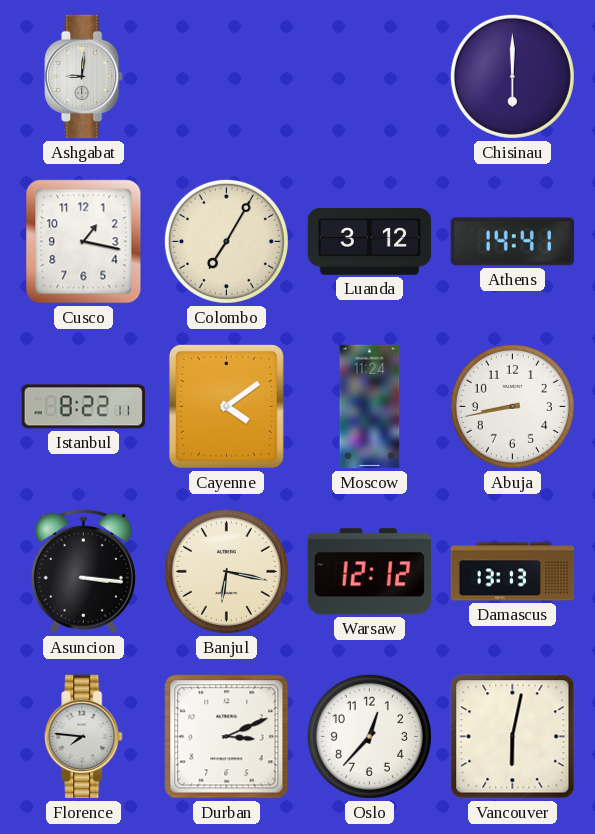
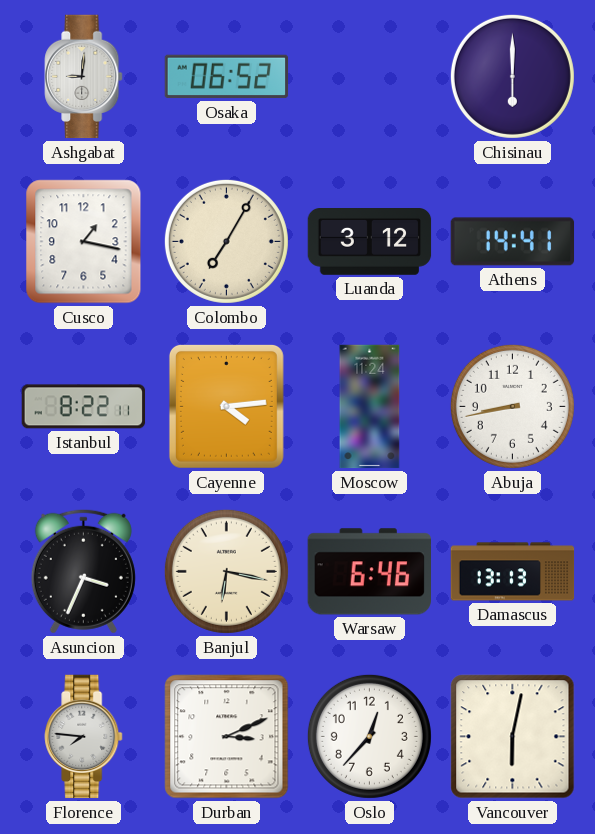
Osaka: none -> 06:52 (227, 77)
Cayenne: 4:09 -> 4:14 (226, 406)
Asuncion: 3:16 -> 3:34 (83, 571)
Warsaw: 12:12 -> 6:46 (369, 572)
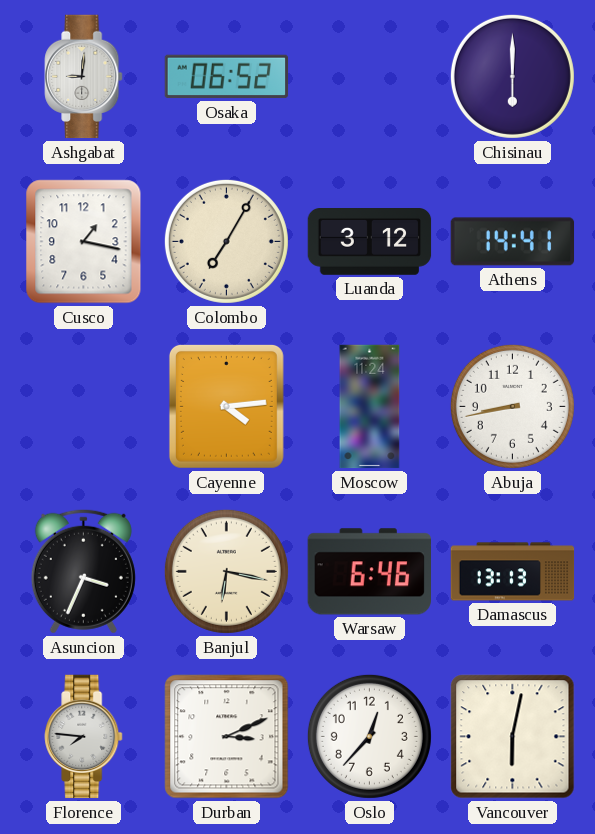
Istanbul: 8:22 -> none (84, 407)
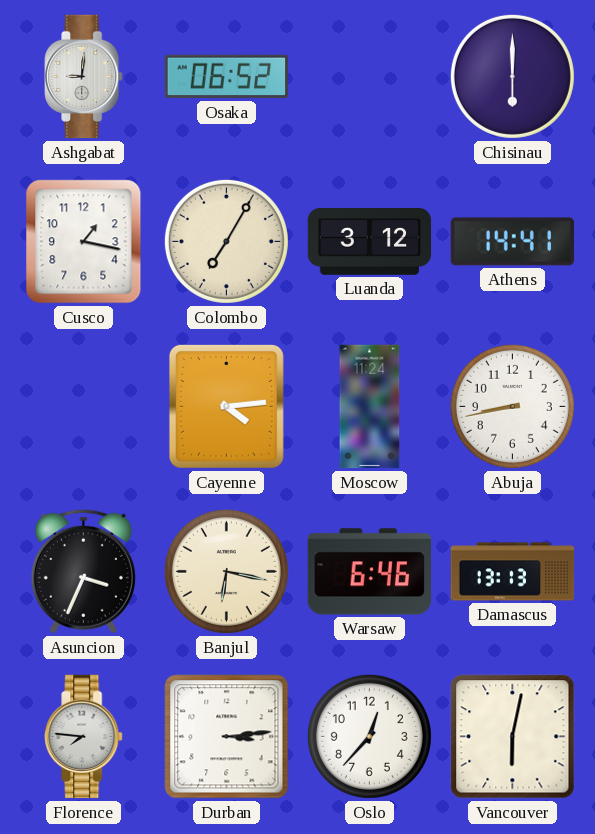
Durban: 3:11 -> 3:14 (227, 737)
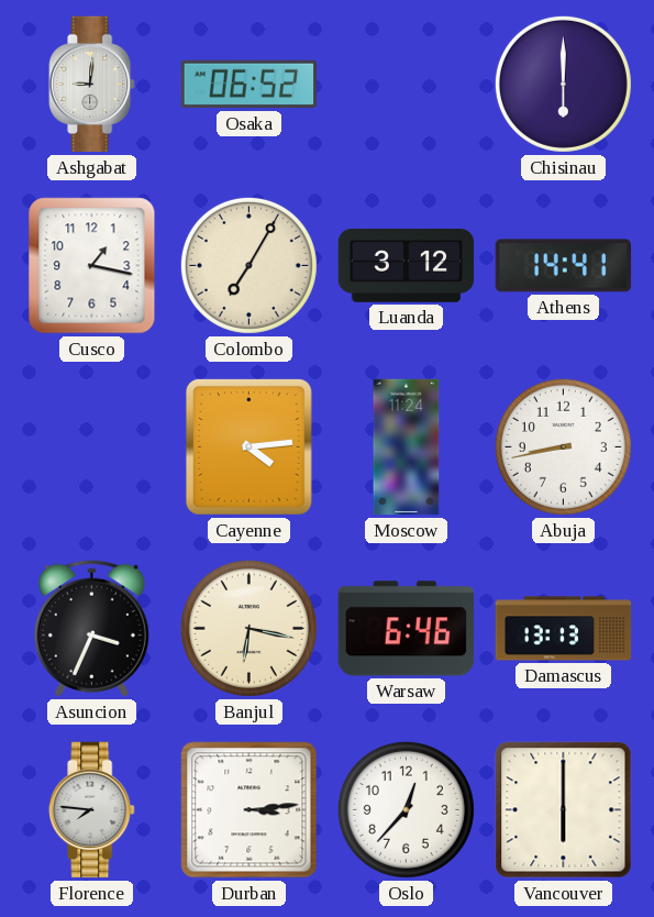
Vancouver: 6:02 -> 6:00 (564, 810)
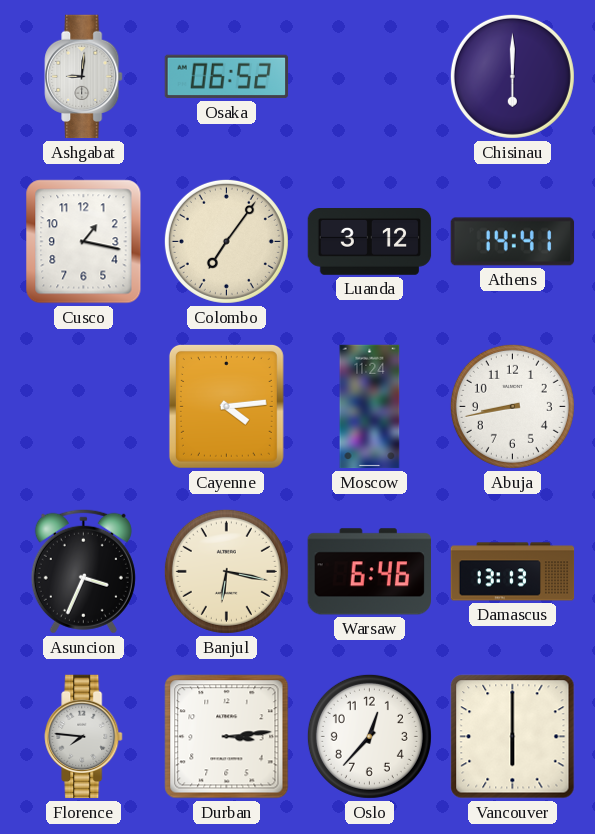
Colombo: 7:05 -> 7:06 (226, 241)
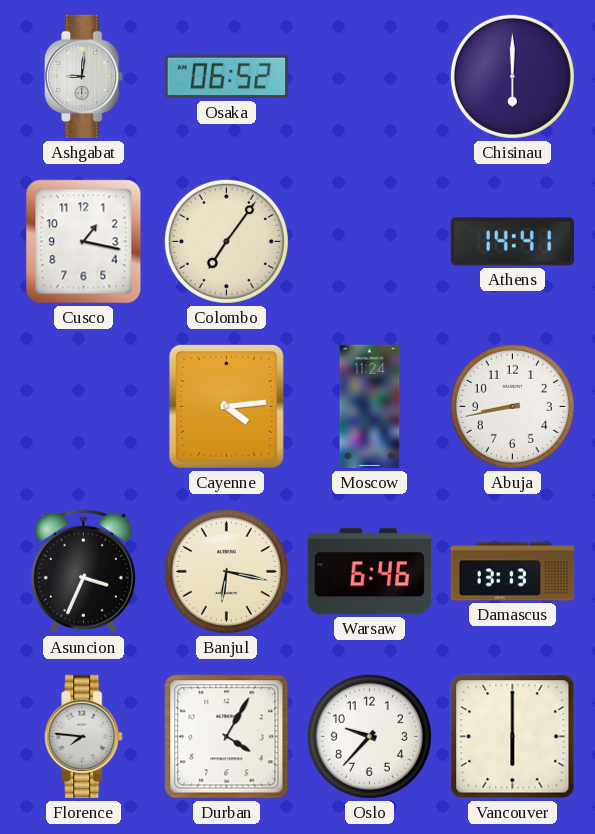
Luanda: 3:12 -> none (370, 242)
Durban: 3:14 -> 4:05 (227, 737)
Oslo: 12:37 -> 9:37 (369, 736)
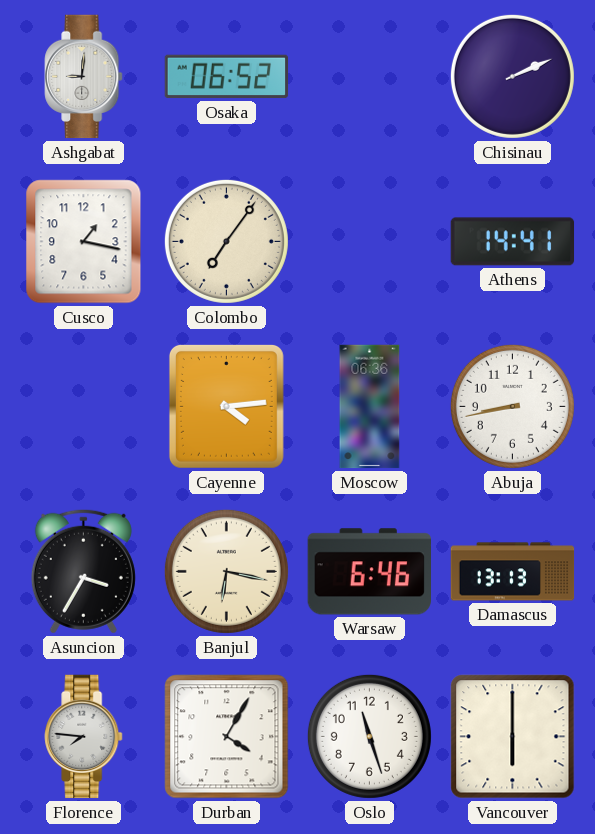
Chisinau: 6:00 -> 2:11 (512, 76)
Moscow: 11:24 -> 06:36 (370, 407)
Asuncion: 3:34 -> 3:35 (83, 571)
Oslo: 9:37 -> 11:27 (369, 736)
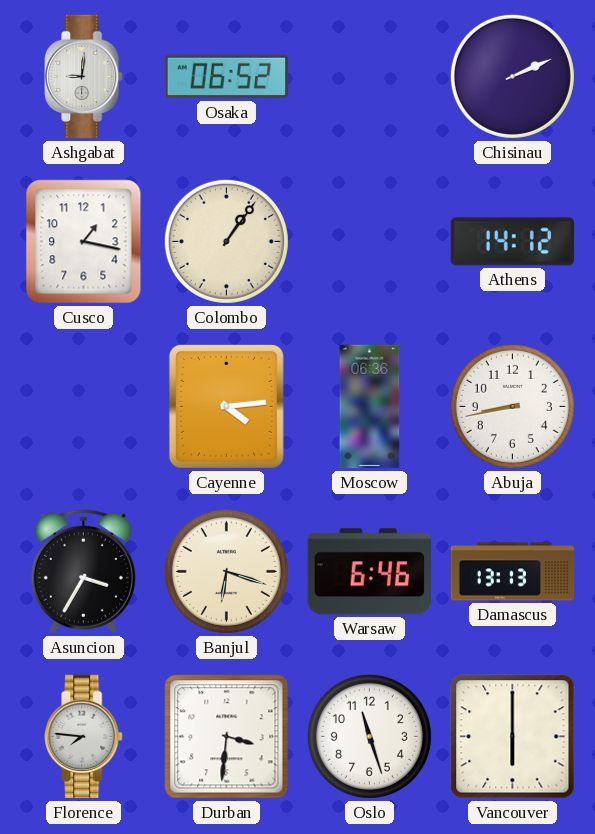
Colombo: 7:06 -> 1:06 (226, 241)
Athens: 14:41 -> 14:12 (513, 242)
Banjul: 6:17 -> 6:18 (226, 571)
Durban: 4:05 -> 3:31 (227, 737)
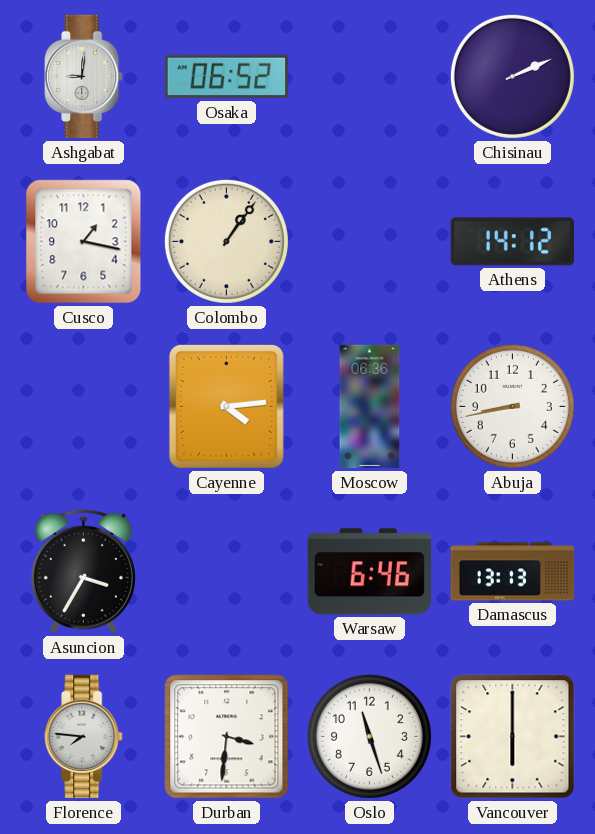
Banjul: 6:18 -> none (226, 571)
